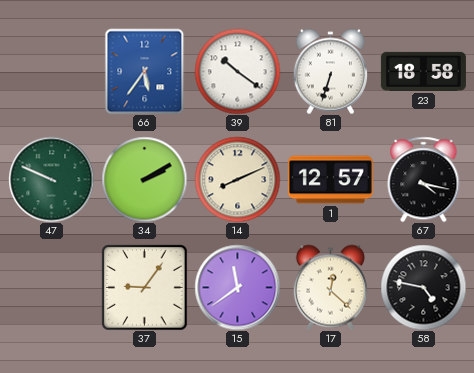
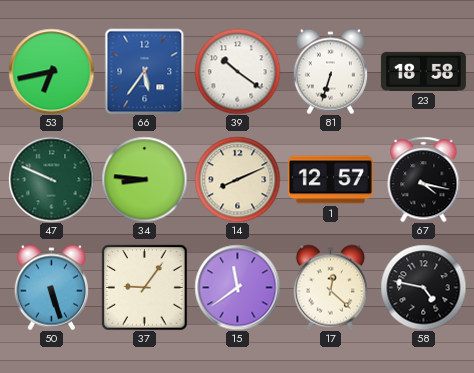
53: none -> 6:43 (51, 71)
34: 2:10 -> 8:46 (144, 179)
50: none -> 5:27 (51, 287)
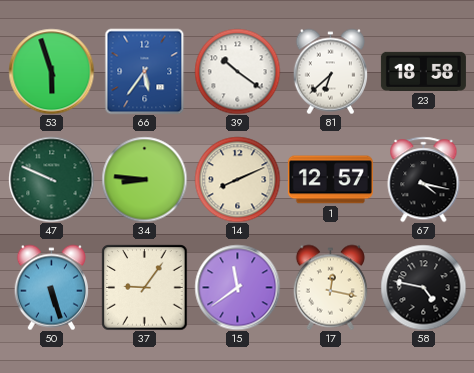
53: 6:43 -> 5:57 (51, 71)
81: 6:33 -> 6:38 (330, 71)
17: 12:22 -> 12:17 (330, 287)
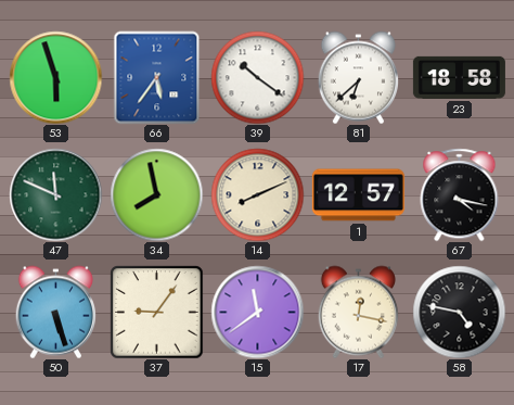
47: 9:49 -> 11:49 (55, 194)
34: 8:46 -> 7:58 (156, 194)
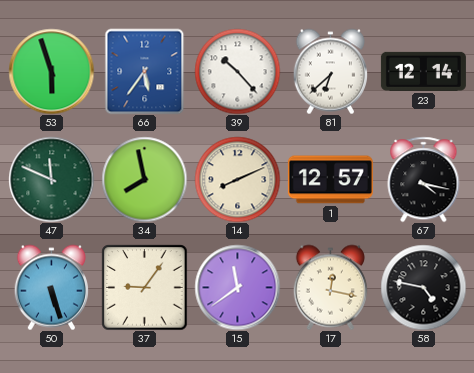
39: 10:21 -> 10:23 (237, 71)
23: 18:58 -> 12:14 (423, 71)
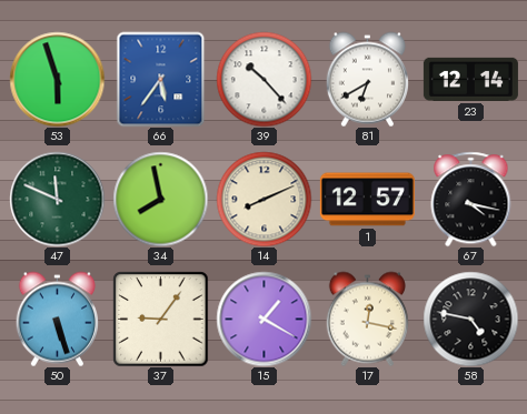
81: 6:38 -> 6:40 (367, 79)
15: 11:39 -> 1:20 (263, 319)
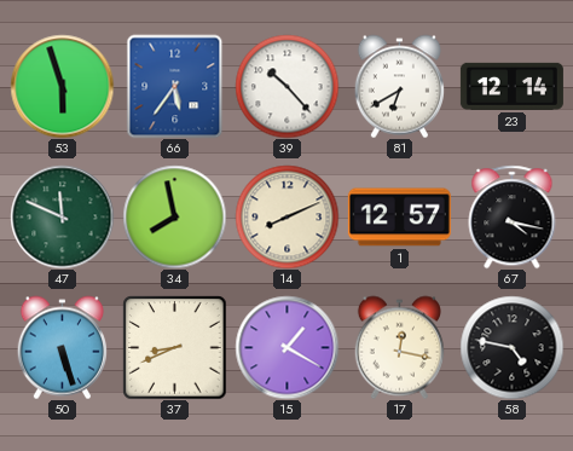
37: 9:06 -> 8:41 (174, 347)
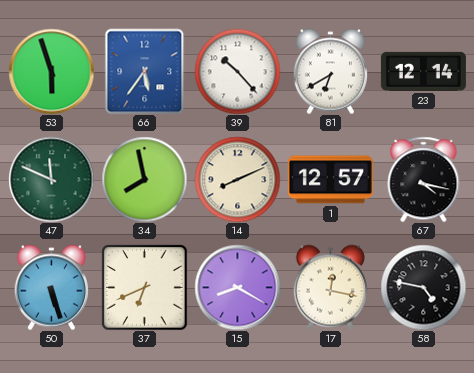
37: 8:41 -> 6:41 (144, 287)
15: 1:20 -> 8:20 (237, 287)
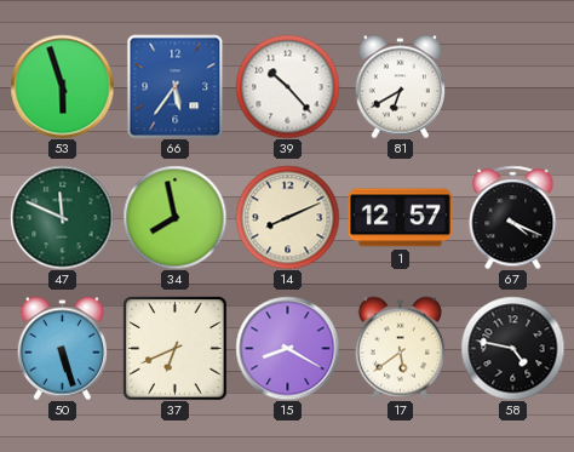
23: 12:14 -> none (423, 71)
67: 4:17 -> 4:19 (513, 217)
17: 12:17 -> 5:39 (400, 348)
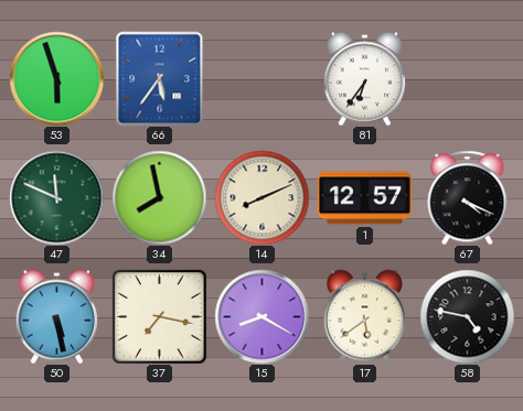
39: 10:23 -> none (287, 86)
81: 6:40 -> 6:36 (364, 78)
50: 5:27 -> 5:28 (56, 316)
37: 6:41 -> 7:17 (159, 316)
